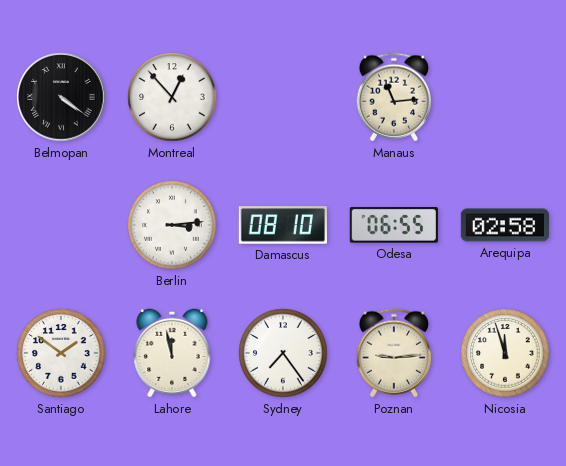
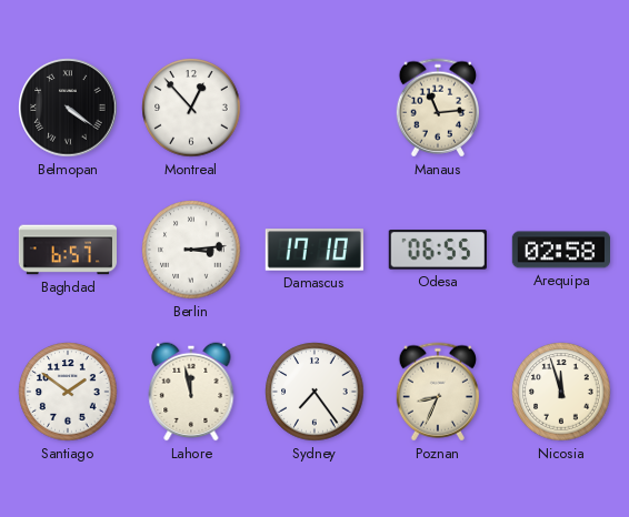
Baghdad: none -> 6:57 (67, 250)
Damascus: 08:10 -> 17:10 (314, 250)
Poznan: 9:14 -> 8:34 (437, 392)
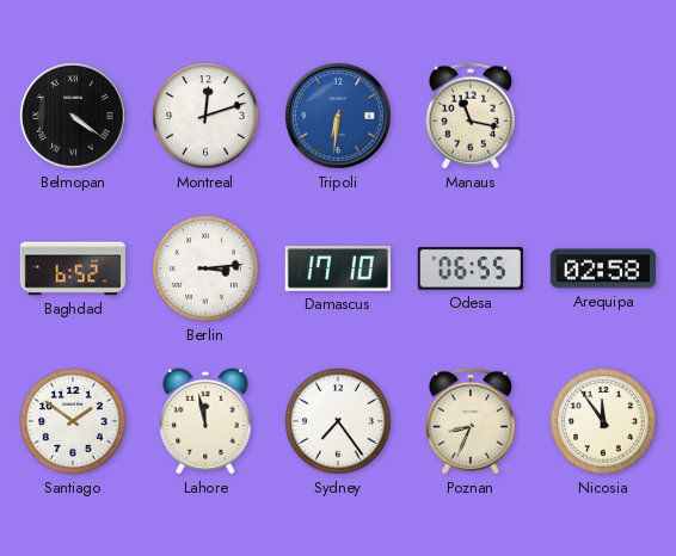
Montreal: 12:53 -> 12:12 (205, 116)
Tripoli: none -> 6:31 (338, 116)
Manaus: 11:14 -> 11:17 (469, 116)
Baghdad: 6:57 -> 6:52 (72, 268)
Nicosia: 11:57 -> 11:54 (603, 421)
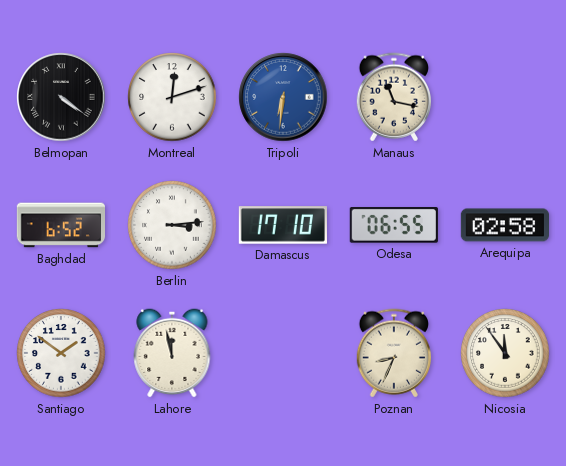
Sydney: 7:24 -> none (338, 421)
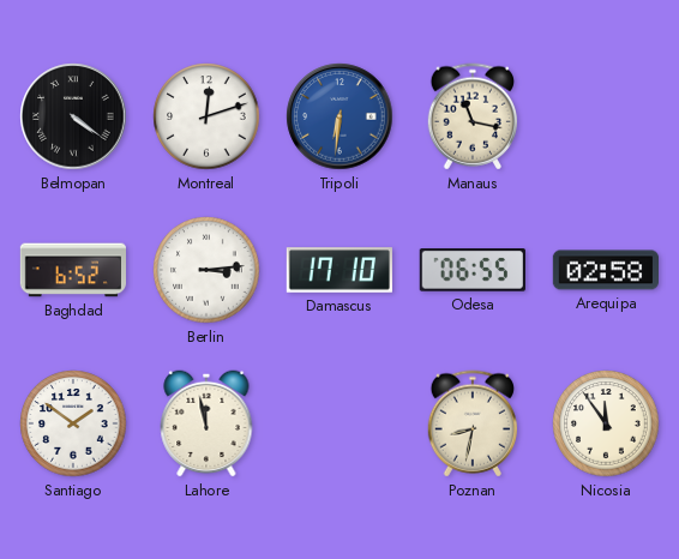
Poznan: 8:34 -> 8:32 (471, 423)
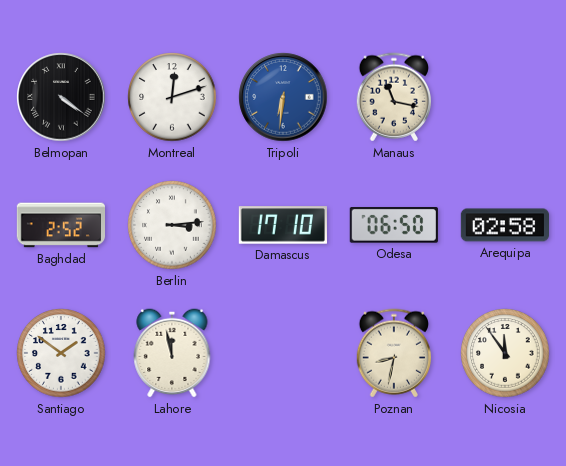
Baghdad: 6:52 -> 2:52 (60, 225)
Odesa: 06:55 -> 06:50 (394, 226)
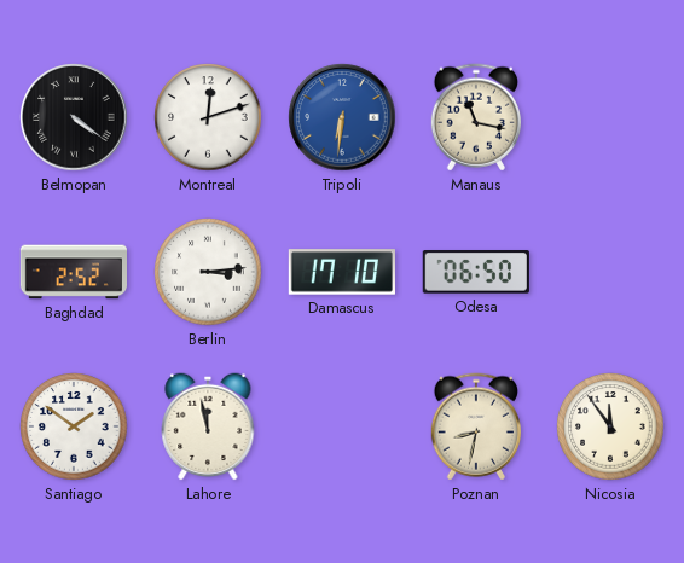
Arequipa: 02:58 -> none (504, 225)
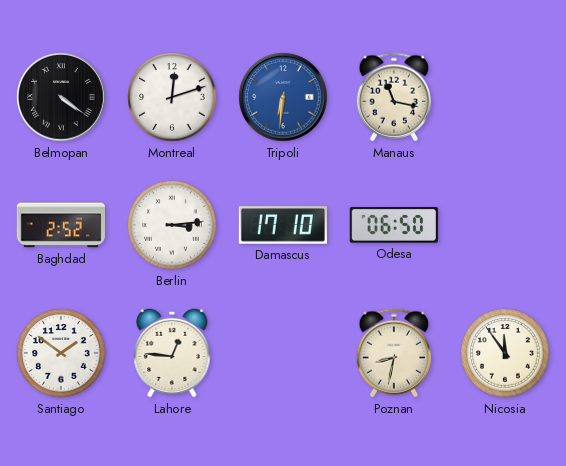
Lahore: 11:58 -> 12:46 (172, 353)
